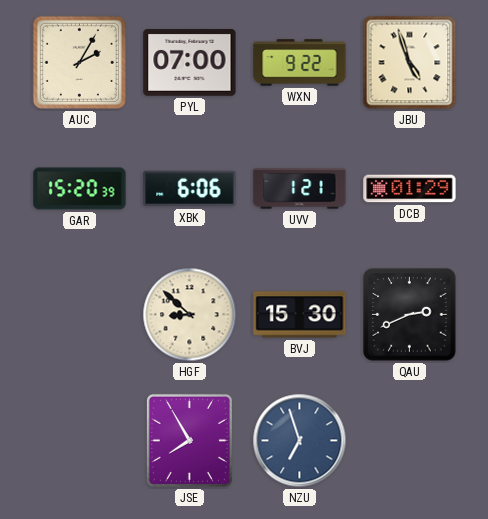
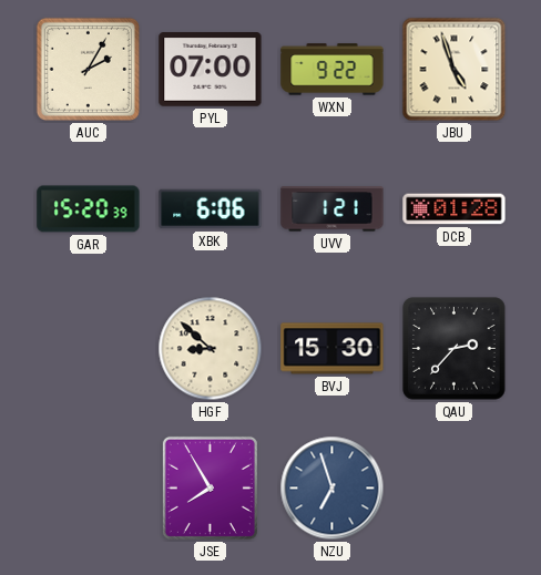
DCB: 01:29 -> 01:28 (455, 209)
QAU: 2:41 -> 2:37 (455, 349)
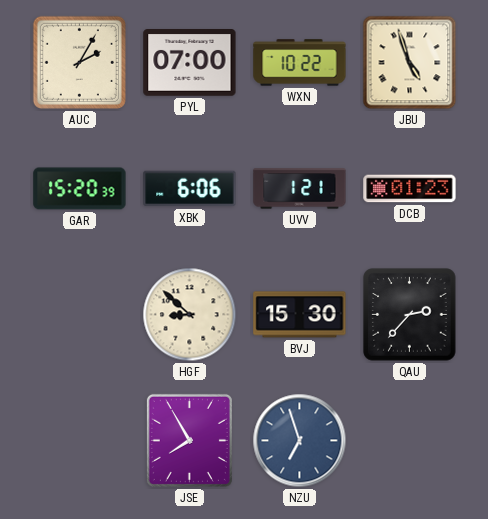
WXN: 9:22 -> 10:22 (300, 63)
DCB: 01:28 -> 01:23 (410, 189)
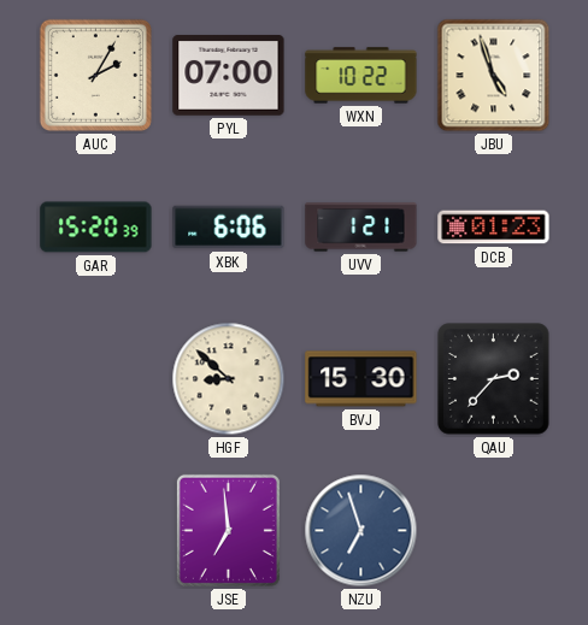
JSE: 7:55 -> 6:59 (228, 530)
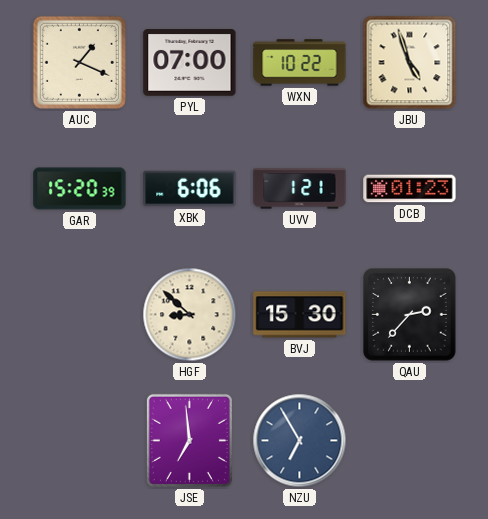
AUC: 2:05 -> 1:19 (79, 62)
NZU: 6:57 -> 6:55 (300, 441)
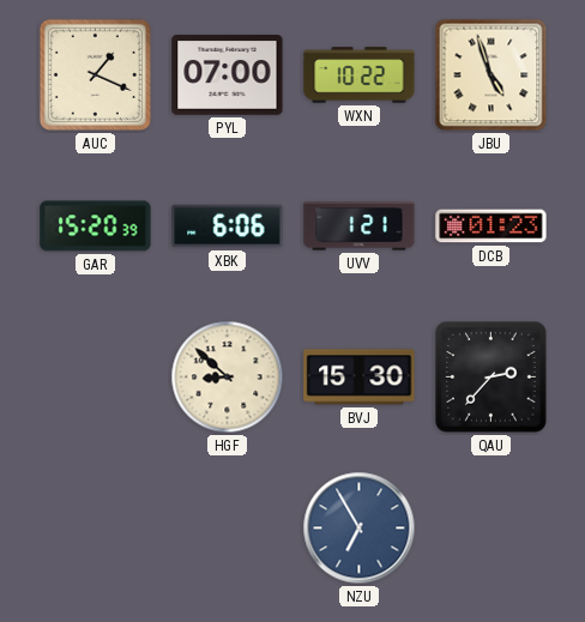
JSE: 6:59 -> none (189, 440)
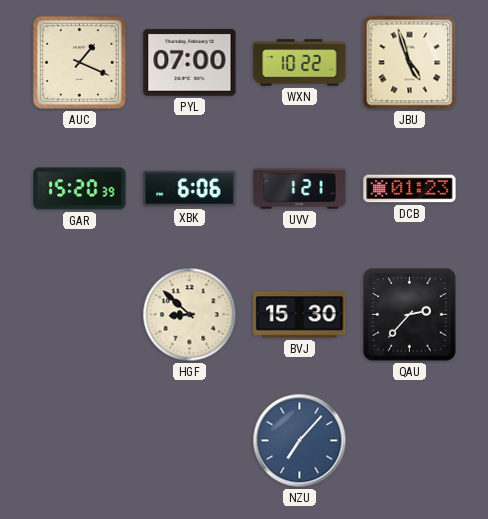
NZU: 6:55 -> 7:07 (300, 441)
